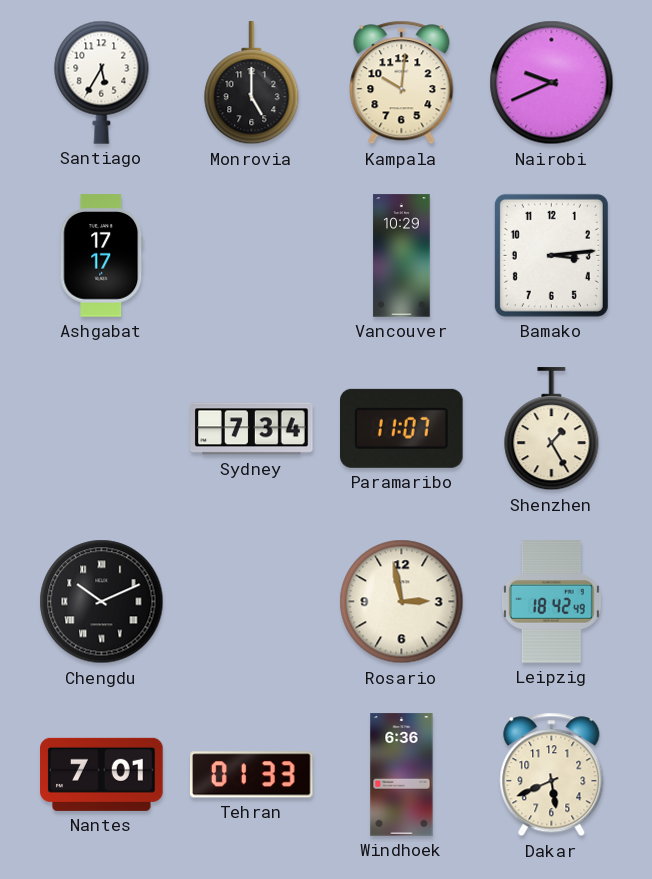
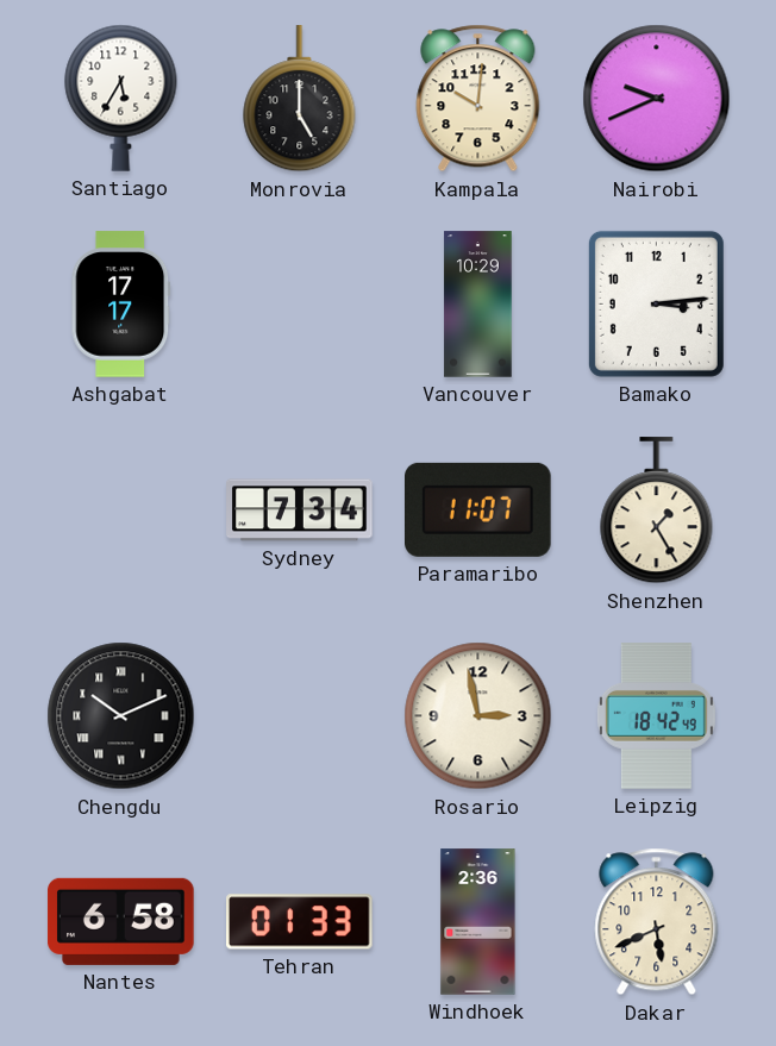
Nantes: 7:01 -> 6:58 (121, 921)
Windhoek: 6:36 -> 2:36 (478, 922)
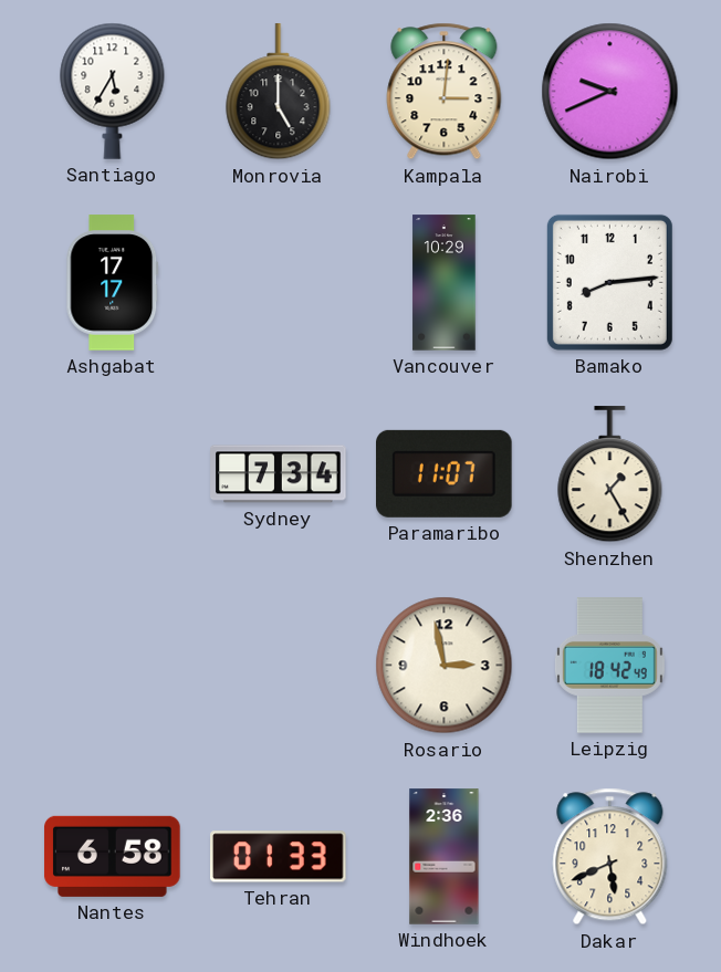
Kampala: 10:01 -> 3:01 (445, 92)
Bamako: 3:14 -> 8:14 (609, 282)
Chengdu: 10:11 -> none (121, 716)
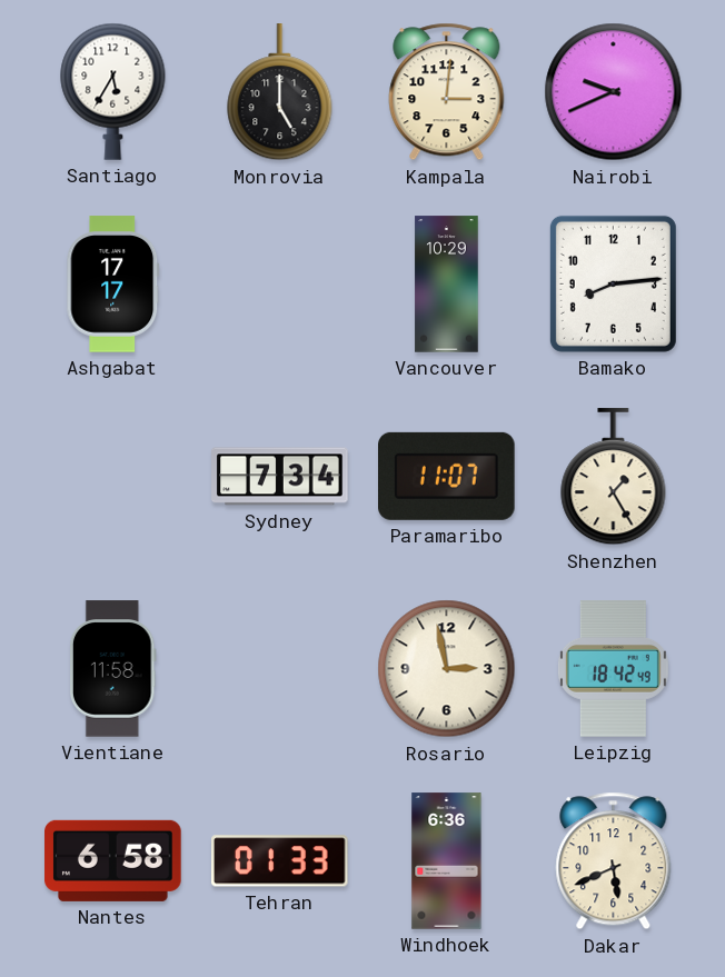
Vientiane: none -> 11:58 (112, 669)
Windhoek: 2:36 -> 6:36 (447, 861)
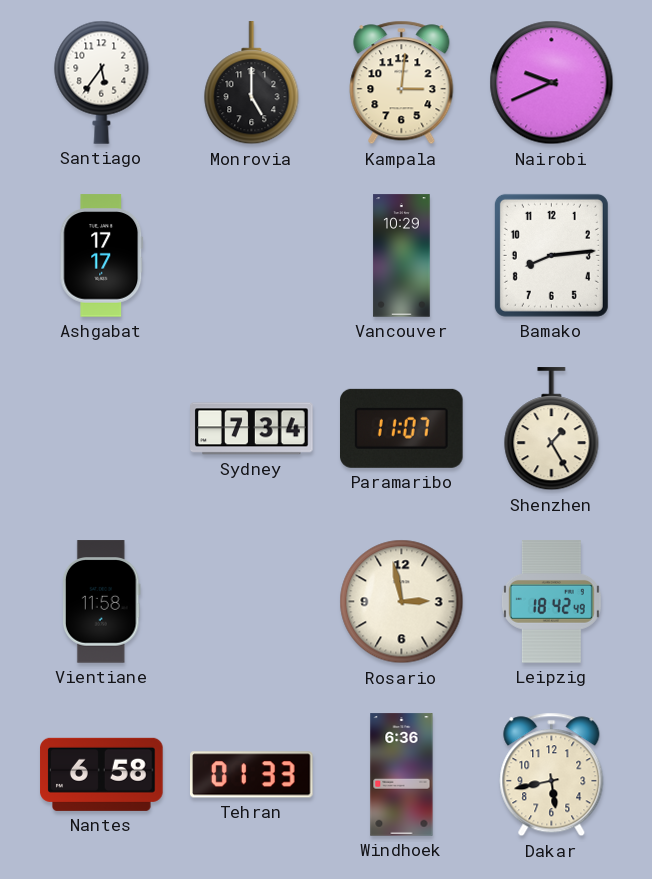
Santiago: 5:35 -> 5:36 (102, 82)
Dakar: 5:41 -> 5:43 (552, 775)
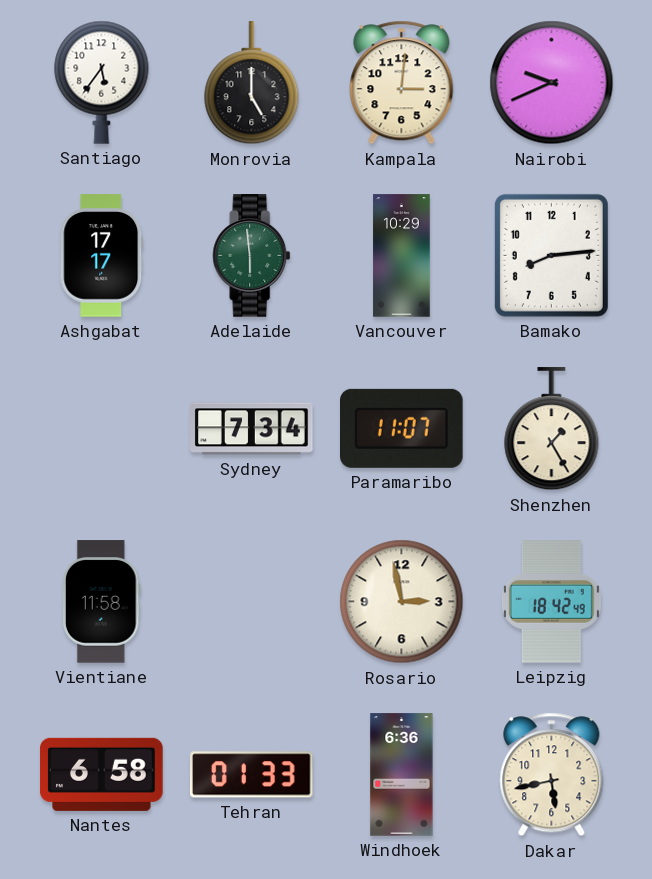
Adelaide: none -> 5:59 (252, 256)
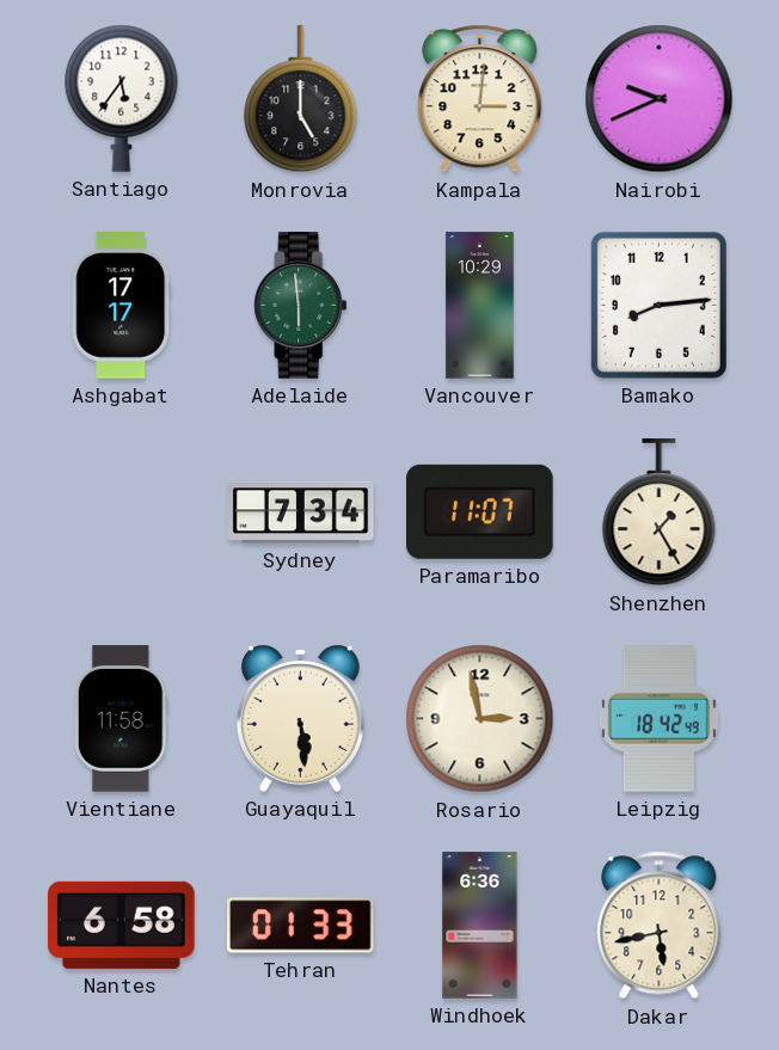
Guayaquil: none -> 5:29 (301, 718)
